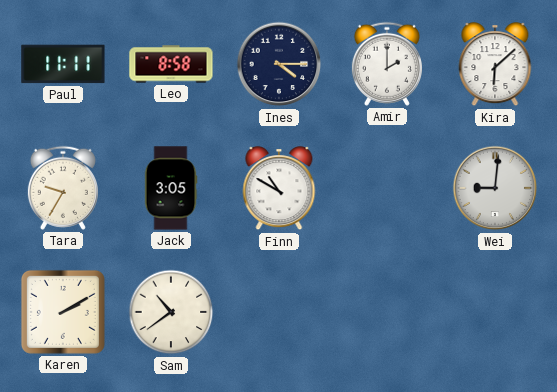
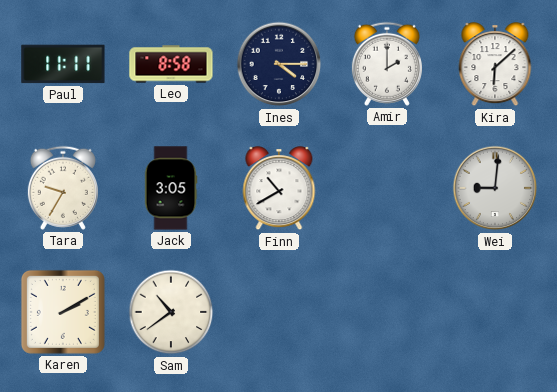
Finn: 10:50 -> 10:40 (279, 189)
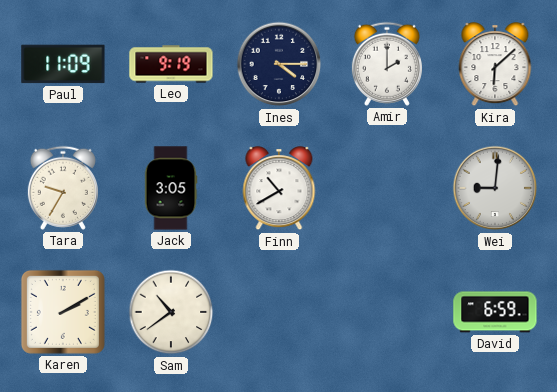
Paul: 11:11 -> 11:09 (63, 64)
Leo: 8:58 -> 9:19 (171, 64)
David: none -> 6:59 (495, 312)
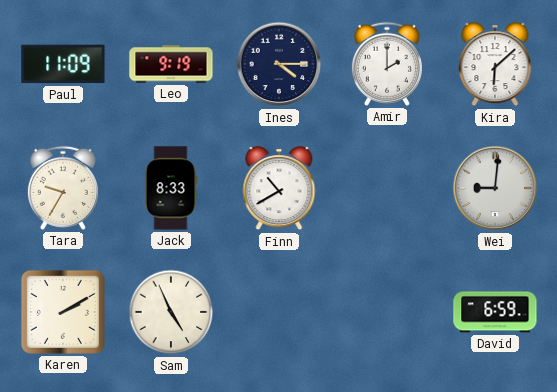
Jack: 3:05 -> 8:33 (171, 188)
Sam: 10:39 -> 4:56 (171, 312)
